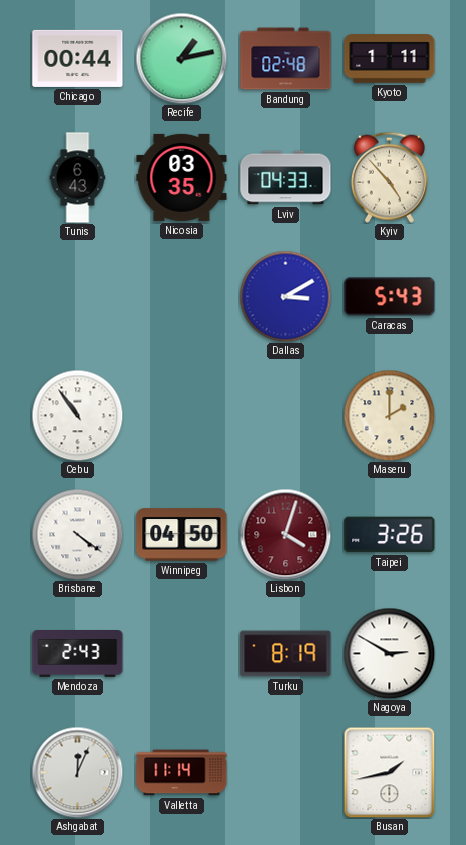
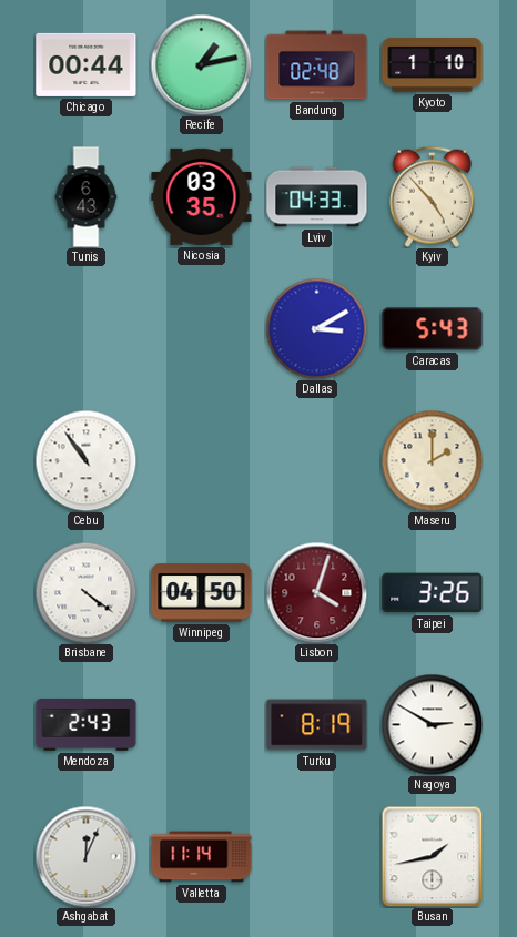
Kyoto: 1:11 -> 1:10 (433, 65)
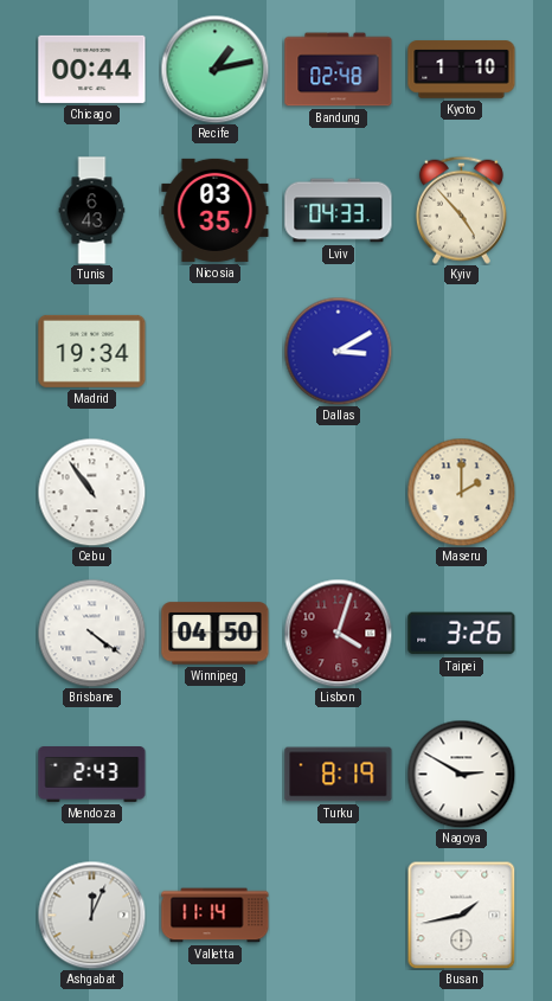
Madrid: none -> 19:34 (92, 351)
Caracas: 5:43 -> none (433, 329)
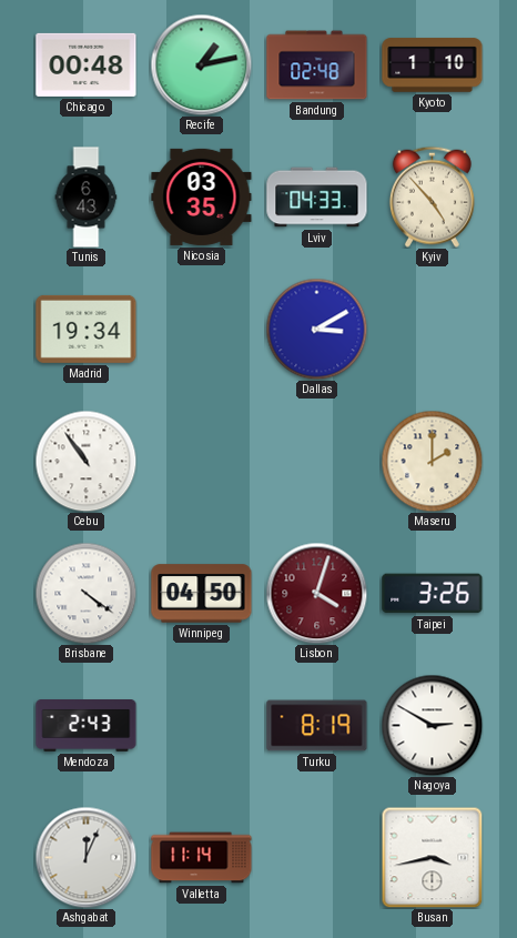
Chicago: 00:44 -> 00:48 (87, 64)
Busan: 1:43 -> 3:43 (432, 857)
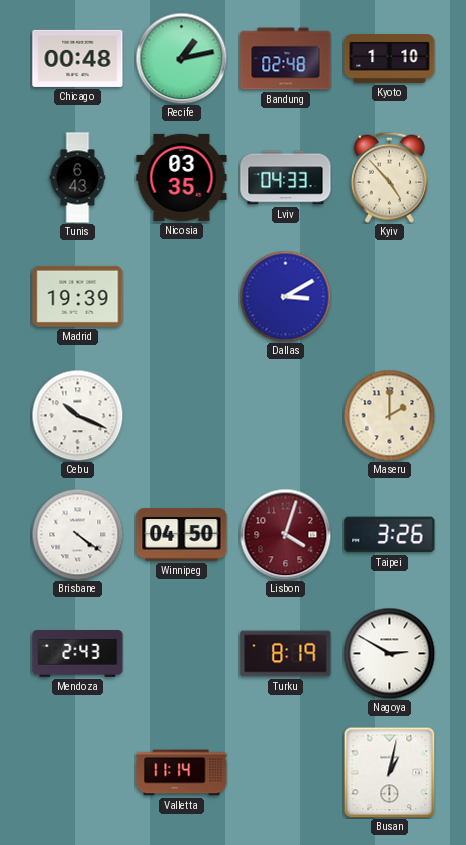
Madrid: 19:34 -> 19:39 (78, 296)
Cebu: 10:54 -> 10:19 (77, 415)
Ashgabat: 12:04 -> none (85, 857)
Busan: 3:43 -> 1:02 (389, 772)
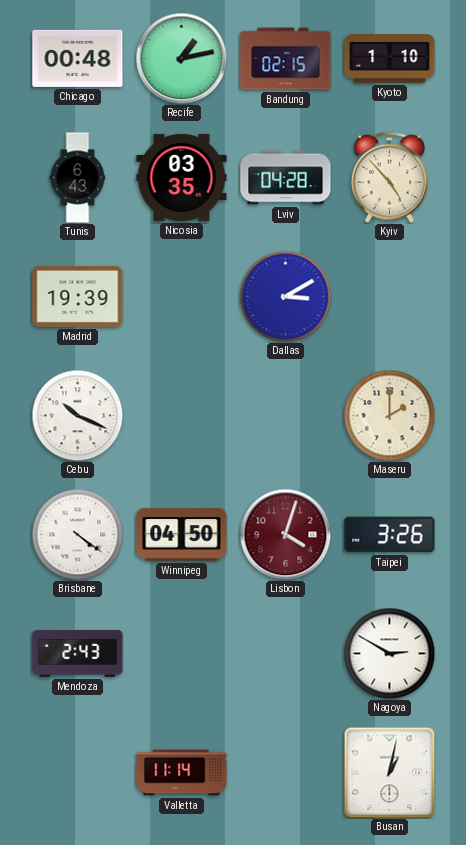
Bandung: 02:48 -> 02:15 (286, 59)
Lviv: 04:33 -> 04:28 (286, 178)
Turku: 8:19 -> none (286, 654)
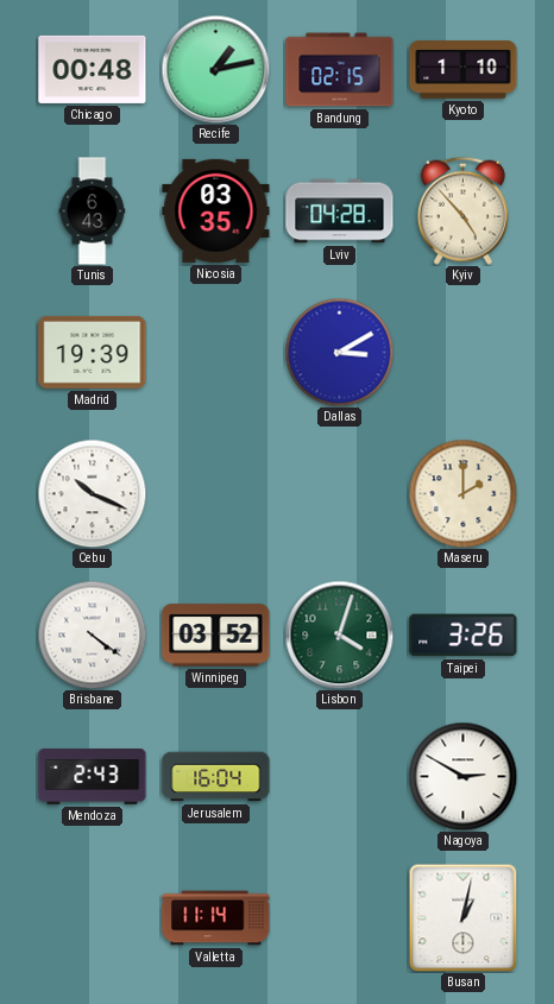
Winnipeg: 04:50 -> 03:52 (216, 636)
Lisbon dial: burgundy -> green (339, 634)
Jerusalem: none -> 16:04 (216, 777)
